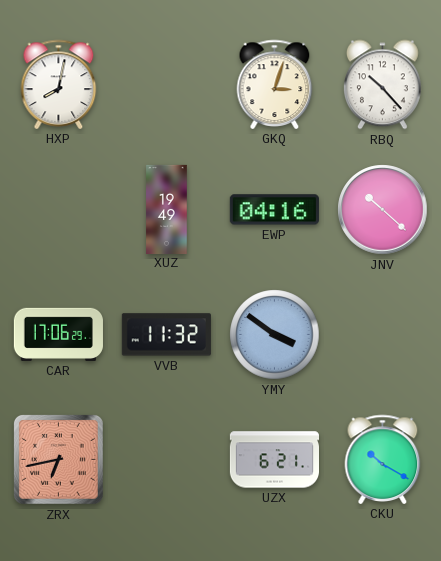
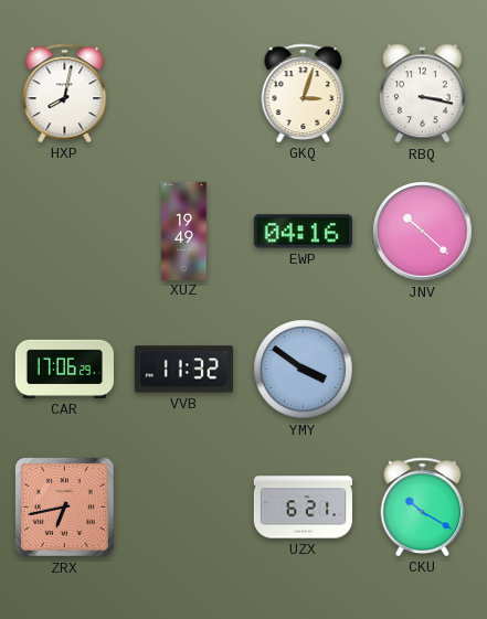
RBQ: 10:23 -> 3:17 (423, 94)
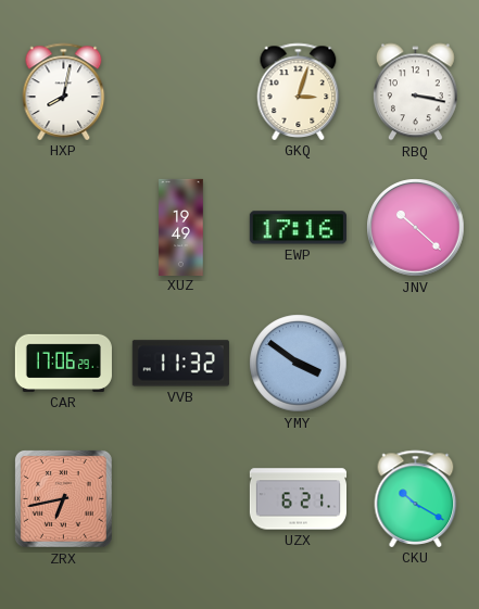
EWP: 04:16 -> 17:16 (298, 228)
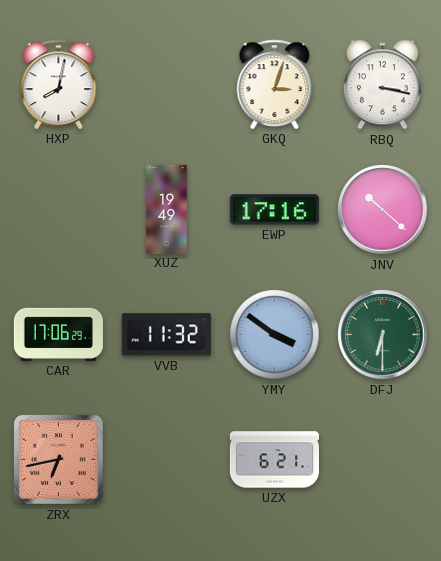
DFJ: none -> 6:30 (383, 335)
CKU: 10:20 -> none (416, 498)
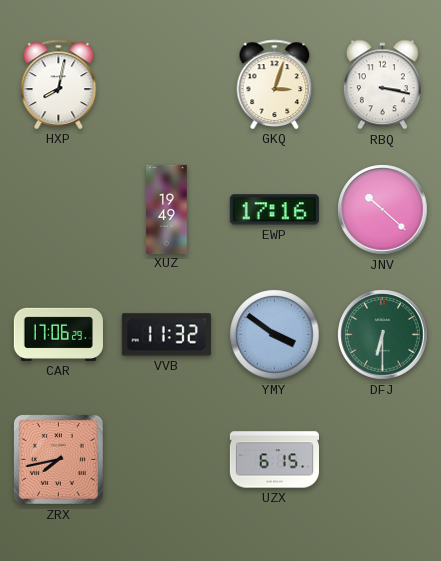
ZRX: 6:43 -> 7:43 (59, 460)
UZX: 6:21 -> 6:15 (274, 460)
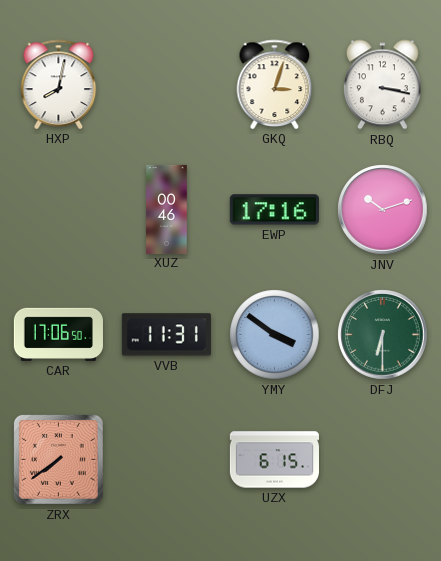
XUZ: 19:49 -> 00:46 (167, 209)
JNV: 10:22 -> 10:12 (383, 210)
CAR: 17:06:29 -> 17:06:50 (58, 334)
VVB: 11:32 -> 11:31 (166, 335)
ZRX: 7:43 -> 7:39 (59, 460)
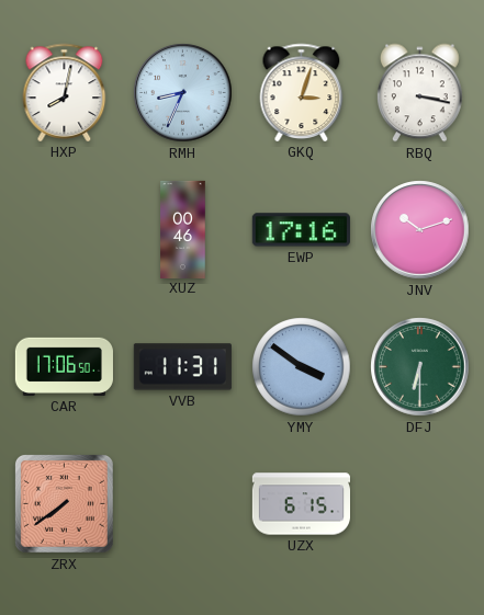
RMH: none -> 8:34 (183, 93)
